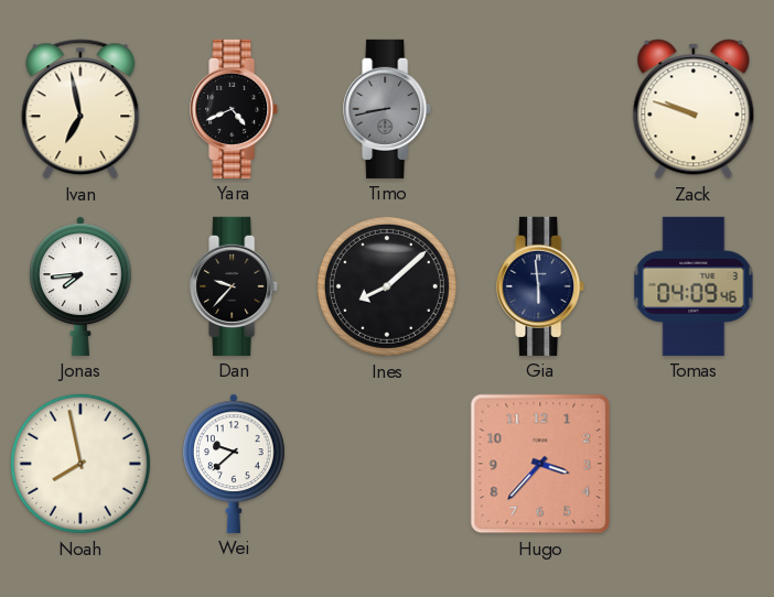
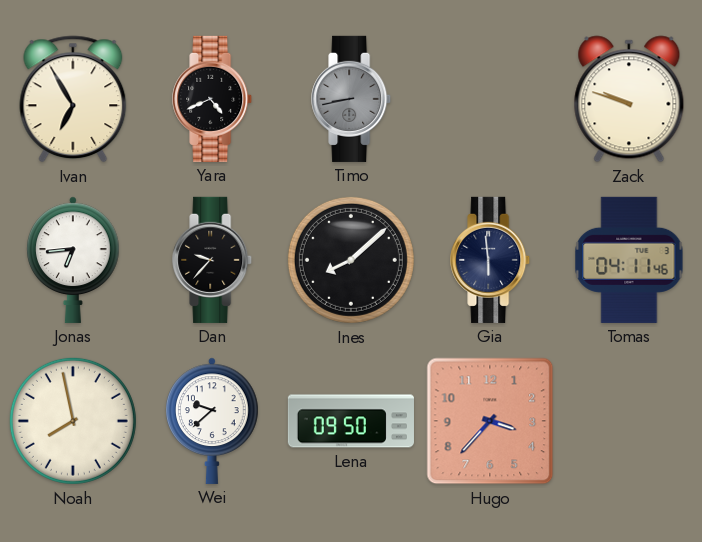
Ivan: 6:58 -> 6:55 (73, 99)
Jonas: 7:44 -> 6:44 (73, 260)
Tomas: 04:09 -> 04:11 (629, 260)
Lena: none -> 09:50 (351, 421)
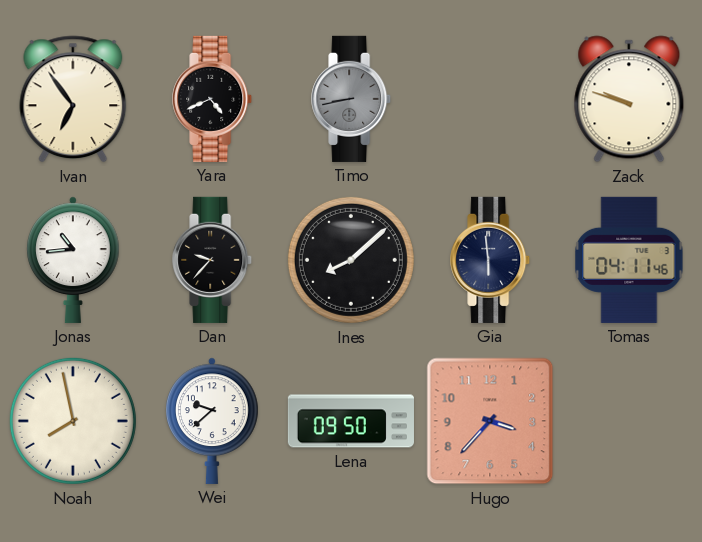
Ivan: 6:55 -> 6:54 (73, 99)
Jonas: 6:44 -> 10:44 (73, 260)
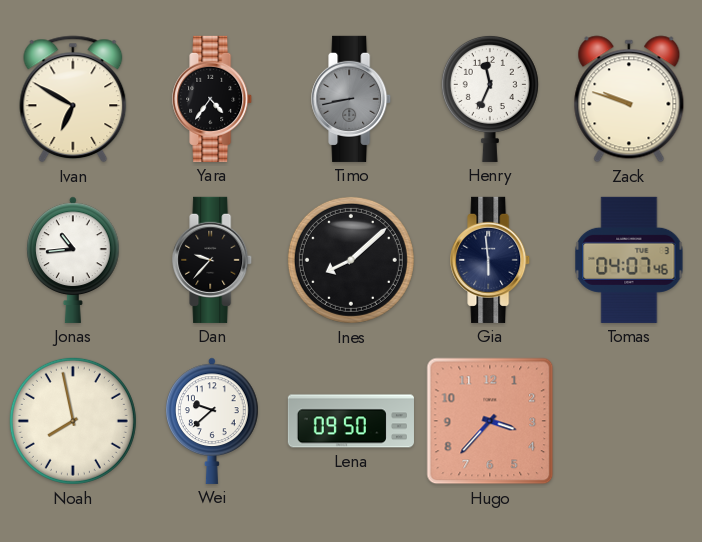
Ivan: 6:54 -> 6:50 (73, 99)
Yara: 4:41 -> 4:36 (213, 99)
Henry: none -> 11:34 (490, 98)
Tomas: 04:11 -> 04:07 (629, 260)
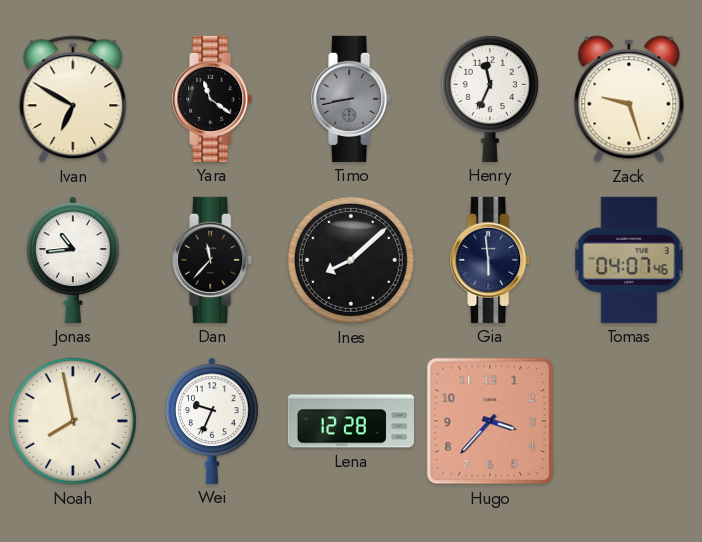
Yara: 4:36 -> 11:21 (213, 99)
Zack: 9:48 -> 9:27 (629, 99)
Dan: 9:37 -> 11:37 (213, 260)
Wei: 9:38 -> 9:34 (212, 421)
Lena: 09:50 -> 12:28 (351, 421)
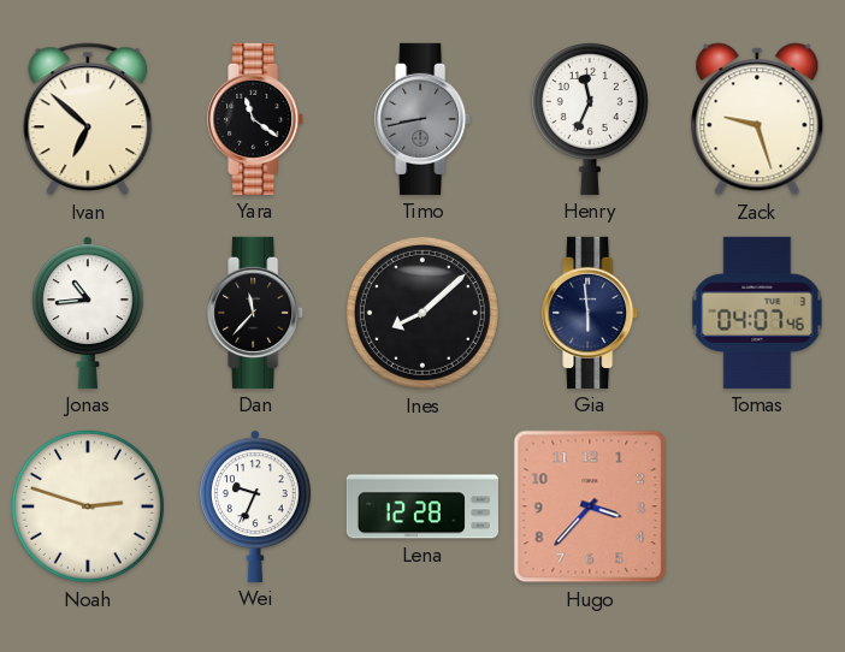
Ivan: 6:50 -> 6:52 (88, 119)
Noah: 7:58 -> 2:48 (88, 506)
